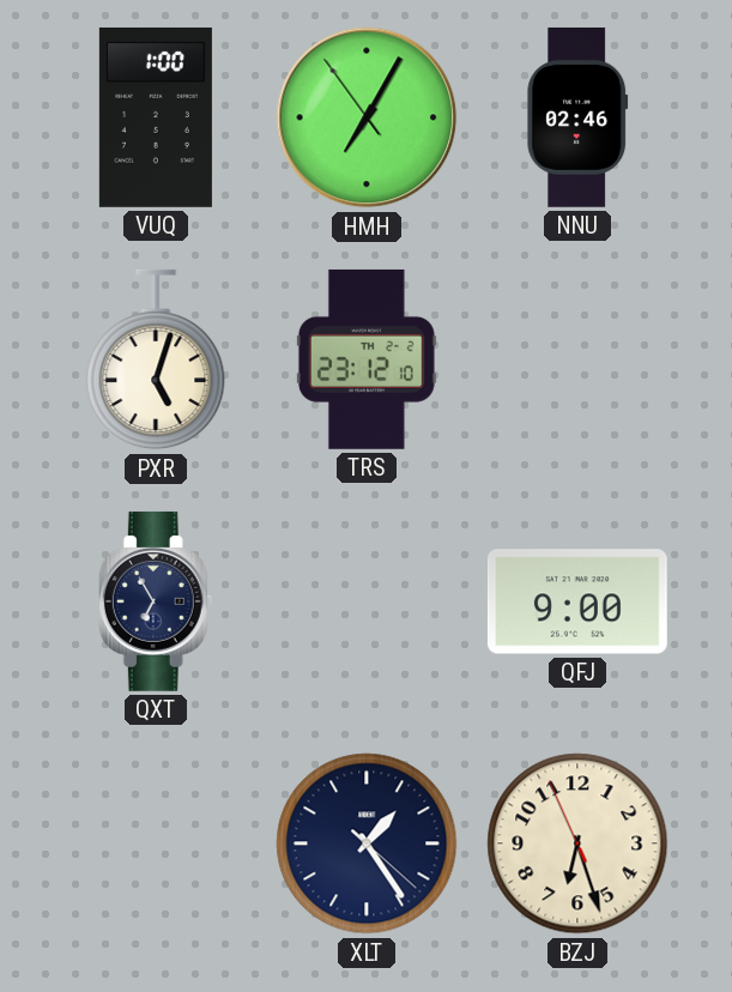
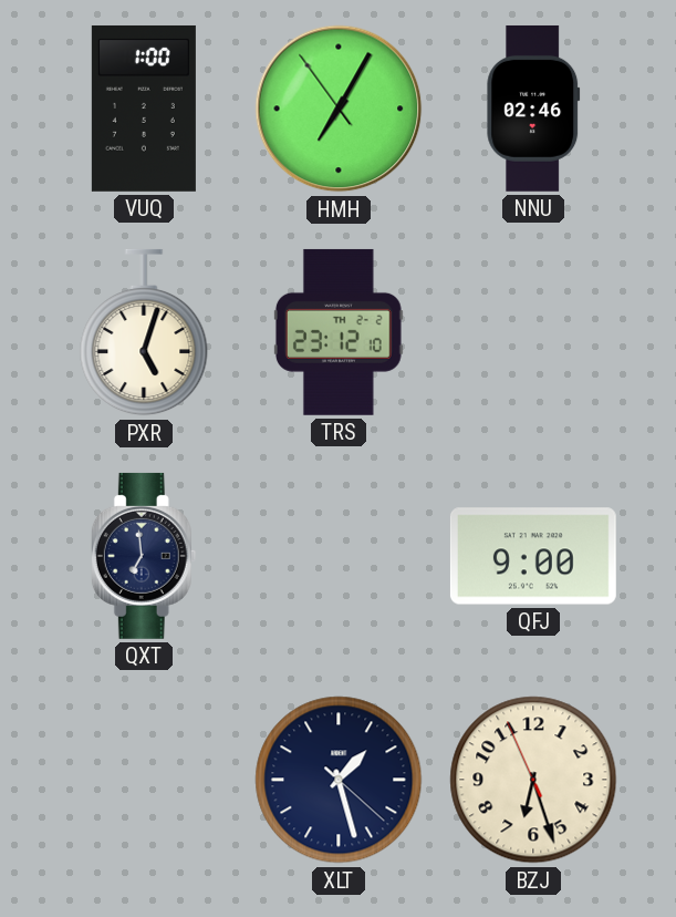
QXT: 6:55 -> 6:59 (144, 556)
XLT: 1:24 -> 1:27 (339, 780)
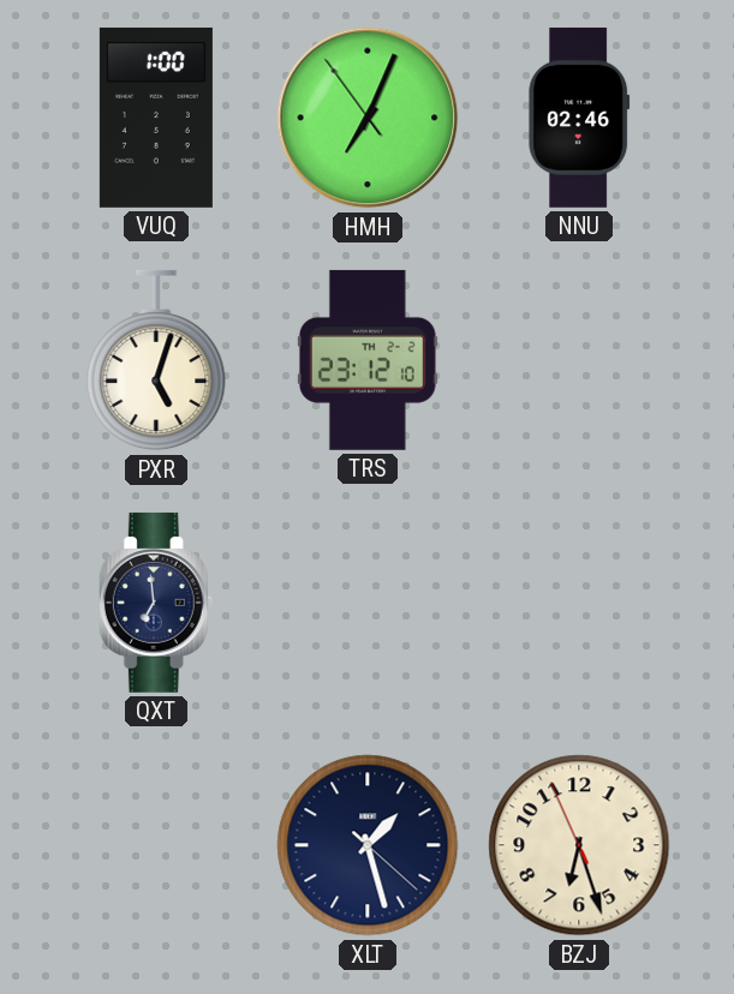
HMH: 7:04 -> 7:03 (368, 118)
QFJ: 9:00 -> none (533, 556)
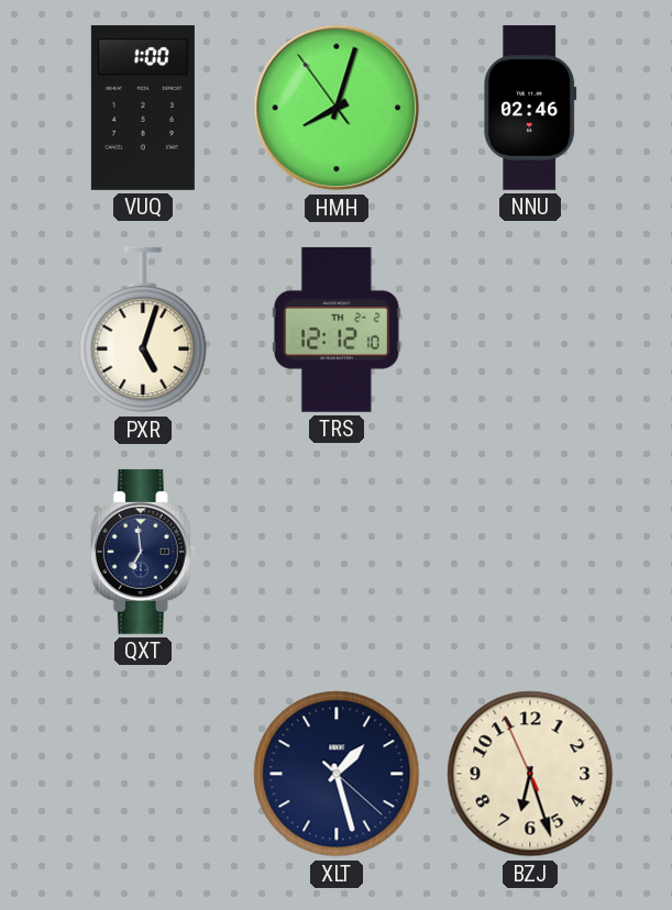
HMH: 7:03 -> 8:02 (337, 108)
TRS: 23:12 -> 12:12 (337, 330)
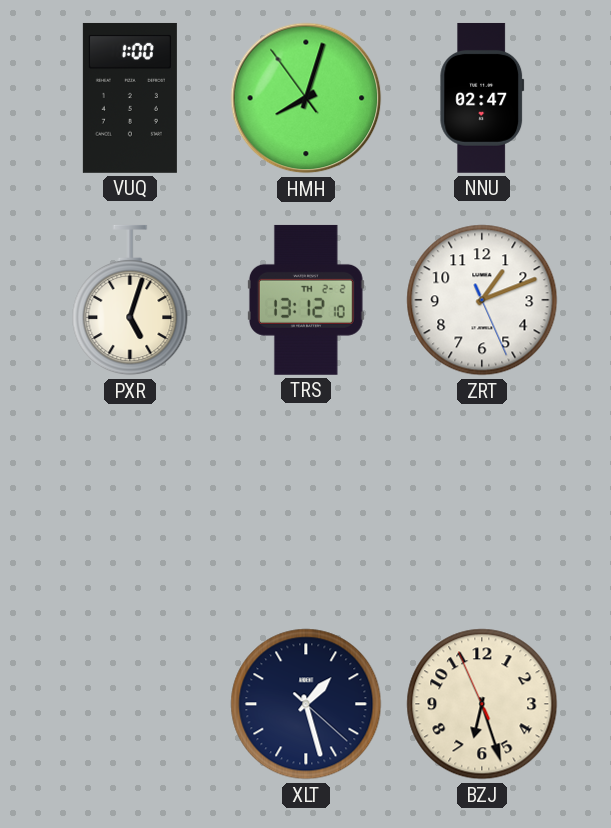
NNU: 02:46 -> 02:47 (482, 98)
TRS: 12:12 -> 13:12 (306, 300)
ZRT: none -> 1:11 (482, 300)
QXT: 6:59 -> none (143, 552)
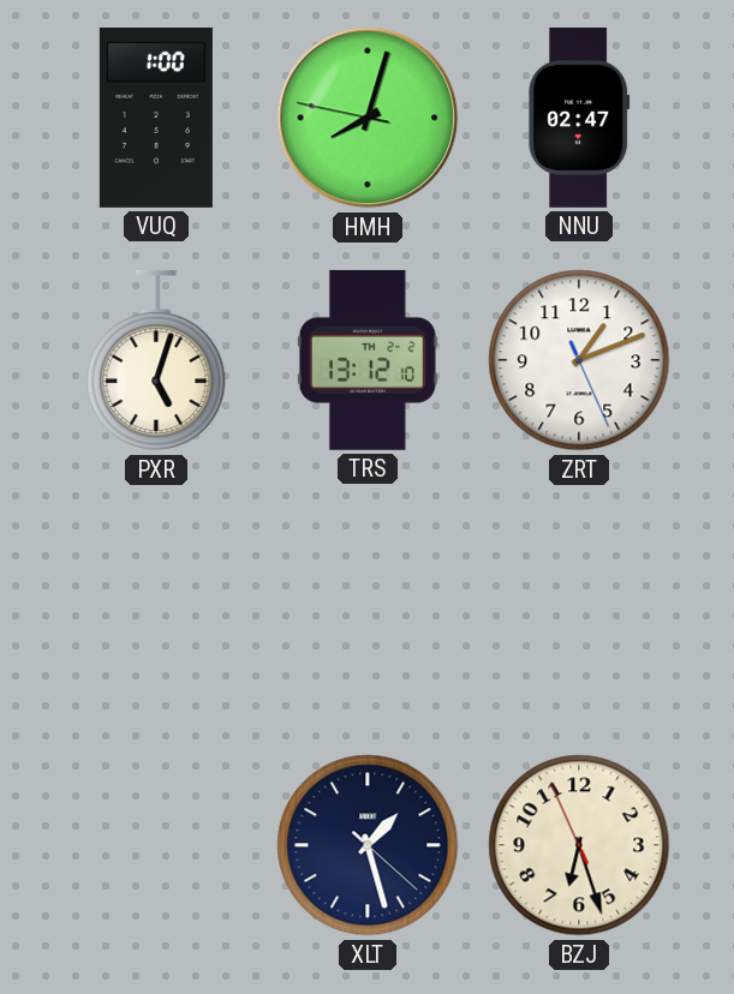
HMH: 8:02:54 -> 8:02:47 (368, 118)
